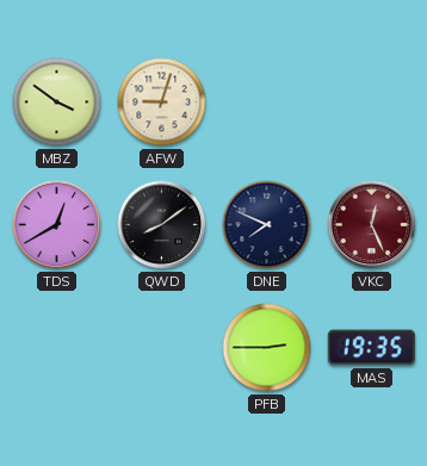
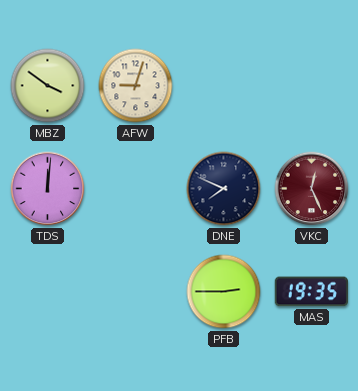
TDS: 12:40 -> 12:01 (48, 189)
QWD: 8:09 -> none (162, 225)
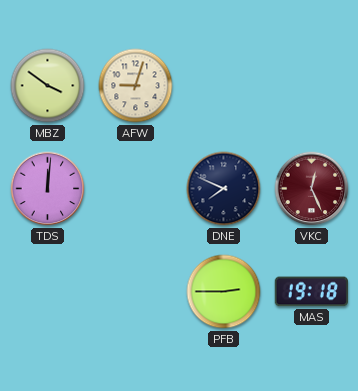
MAS: 19:35 -> 19:18 (311, 292)
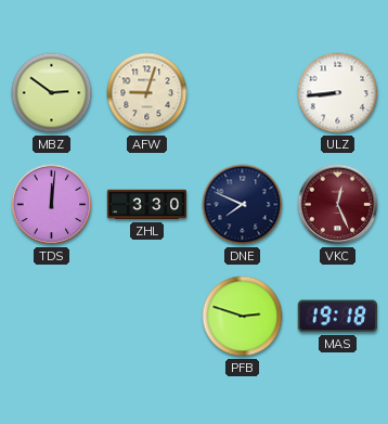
MBZ: 3:51 -> 2:51 (52, 93)
ULZ: none -> 8:44 (338, 93)
ZHL: none -> 3:30 (147, 205)
PFB: 2:45 -> 2:48 (243, 317)
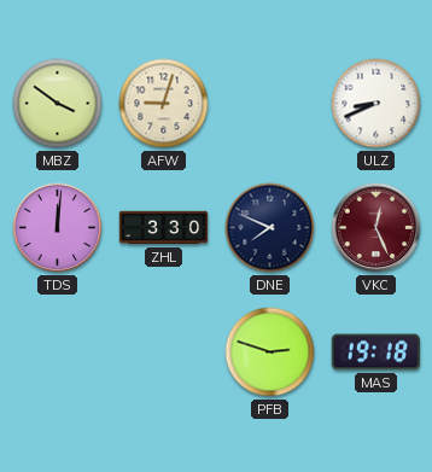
MBZ: 2:51 -> 3:51 (58, 104)
ULZ: 8:44 -> 8:41 (376, 104)
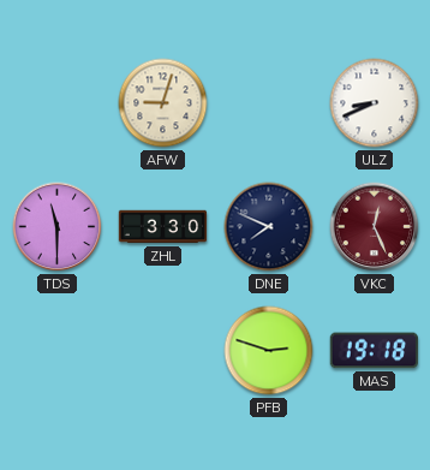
MBZ: 3:51 -> none (58, 104)
TDS: 12:01 -> 11:30 (58, 227)
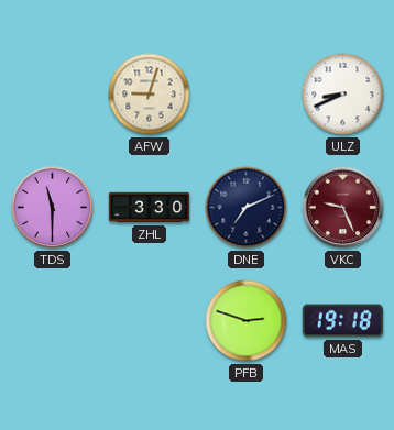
DNE: 7:49 -> 7:11 (247, 208)
VKC: 12:26 -> 9:26 (343, 208)
